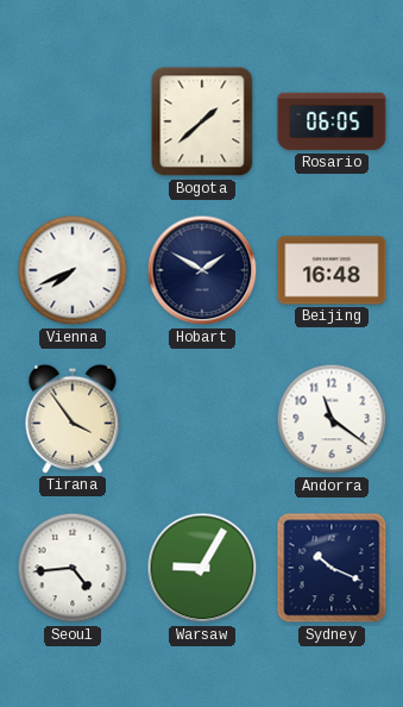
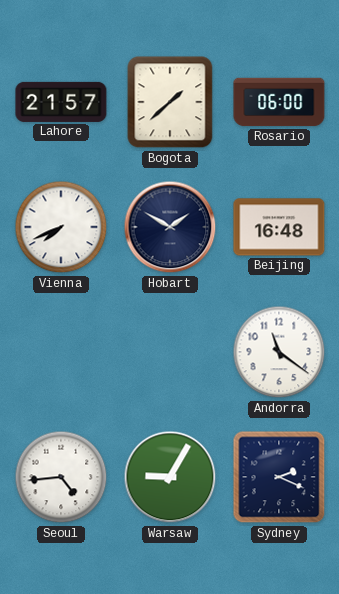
Lahore: none -> 21:57 (61, 102)
Rosario: 06:05 -> 06:00 (279, 102)
Tirana: 3:54 -> none (73, 419)
Sydney: 10:19 -> 2:19 (279, 477)
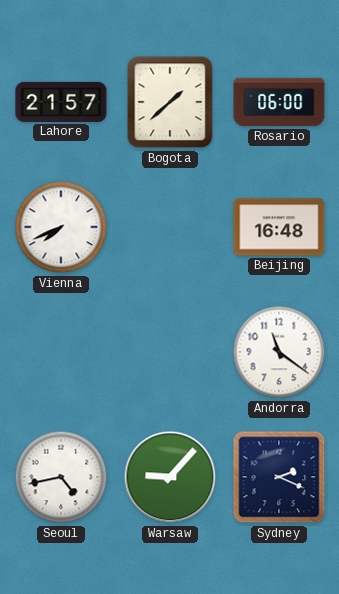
Hobart: 1:50 -> none (170, 227)
Seoul: 4:44 -> 4:43 (61, 477)
Warsaw: 9:05 -> 9:07 (170, 477)
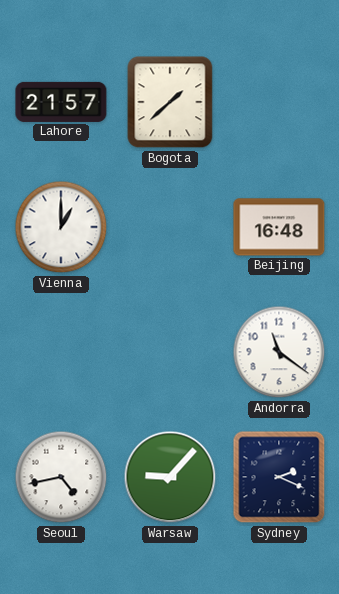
Rosario: 06:00 -> none (279, 102)
Vienna: 7:41 -> 1:00 (61, 227)
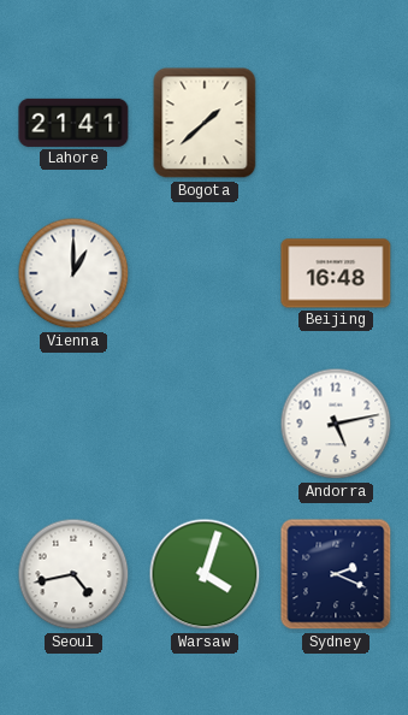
Lahore: 21:57 -> 21:41 (73, 123)
Andorra: 11:21 -> 5:13 (336, 424)
Warsaw: 9:07 -> 4:03 (205, 574)
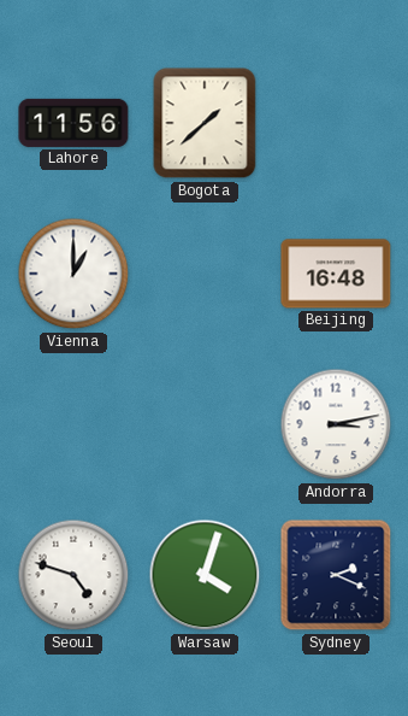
Lahore: 21:41 -> 11:56 (73, 123)
Andorra: 5:13 -> 3:13 (336, 424)
Seoul: 4:43 -> 4:48 (73, 575)
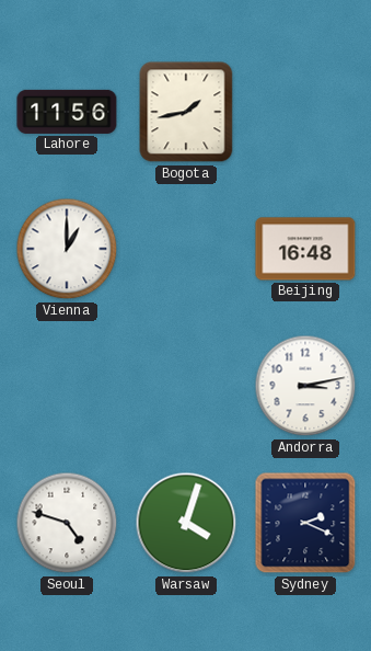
Bogota: 1:38 -> 1:43 (186, 112)
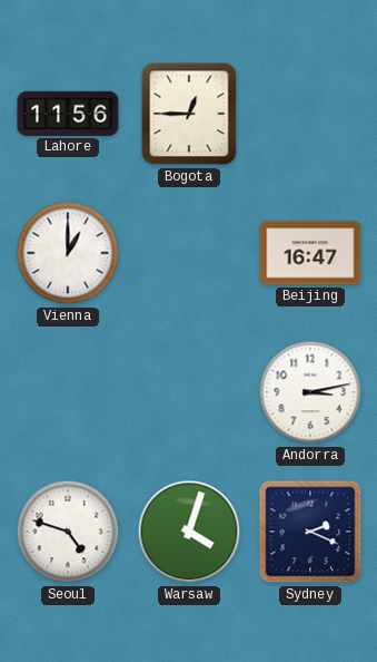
Bogota: 1:43 -> 12:45 (189, 114)
Beijing: 16:48 -> 16:47 (310, 253)
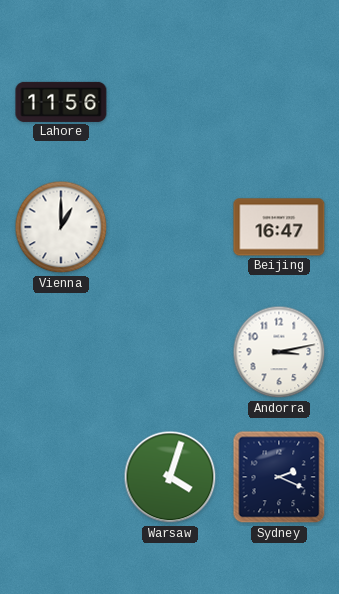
Bogota: 12:45 -> none (189, 114)
Seoul: 4:48 -> none (68, 532)
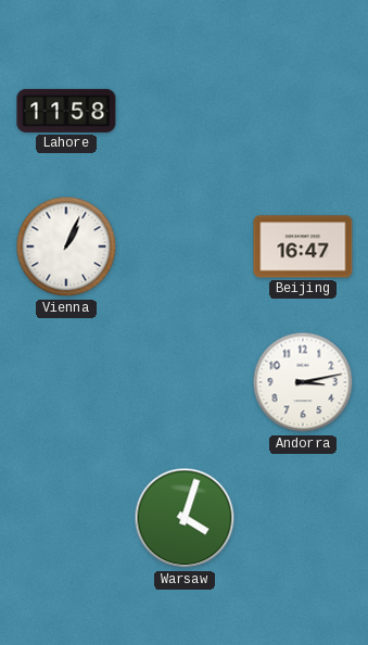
Lahore: 11:56 -> 11:58 (66, 111)
Vienna: 1:00 -> 1:04 (66, 246)
Sydney: 2:19 -> none (279, 477)
